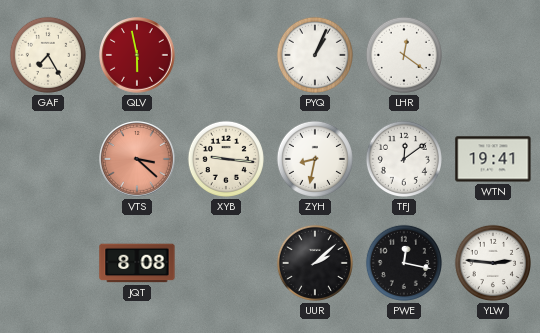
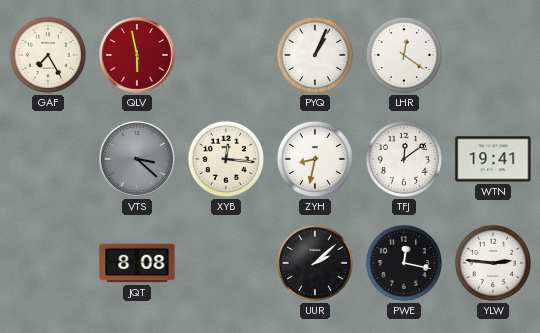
VTS dial: salmon -> grey (137, 159)
XYB: 9:16 -> 12:16 (226, 159)
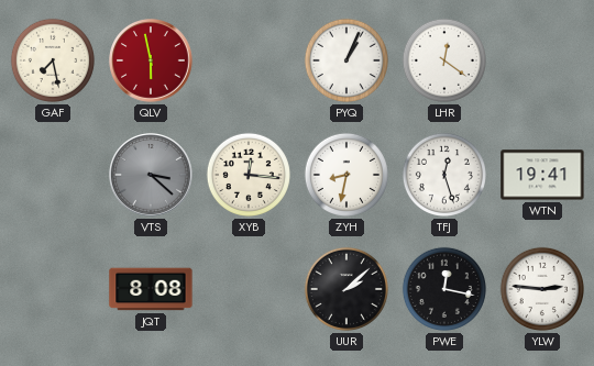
GAF: 7:25 -> 7:28 (53, 60)
TFJ: 12:09 -> 12:27 (444, 175)
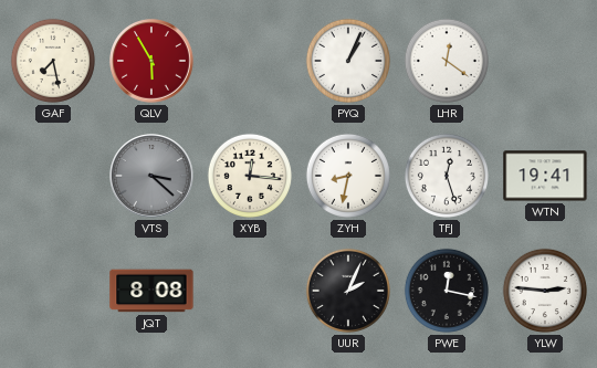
QLV: 5:58 -> 5:55 (151, 61)
UUR: 2:08 -> 2:04 (348, 291)
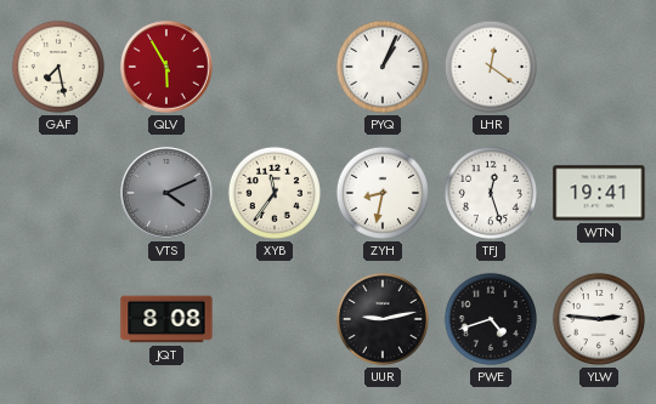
VTS: 3:22 -> 4:11 (166, 193)
XYB: 12:16 -> 11:36 (275, 193)
UUR: 2:04 -> 9:13 (383, 319)
PWE: 12:17 -> 4:42 (491, 319)
